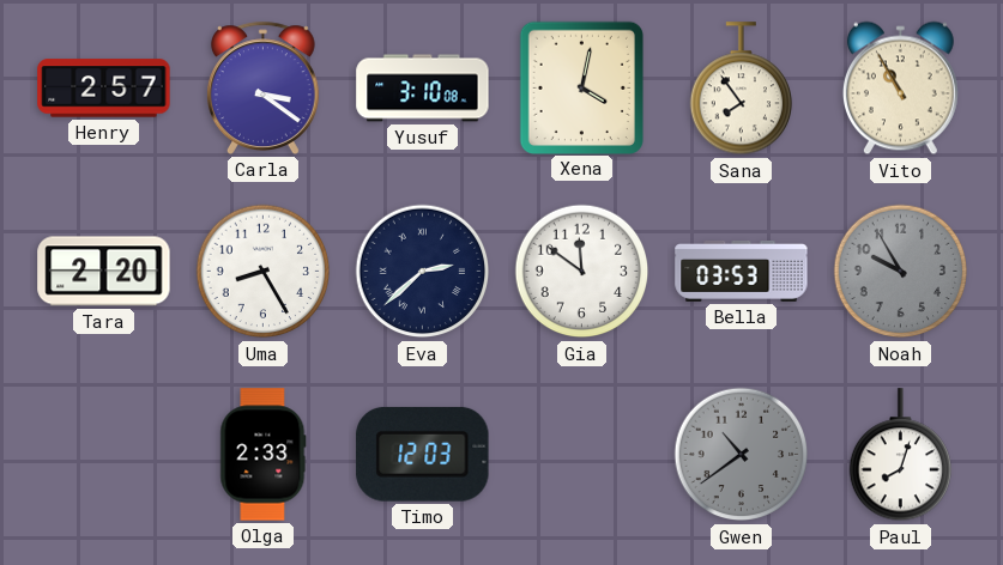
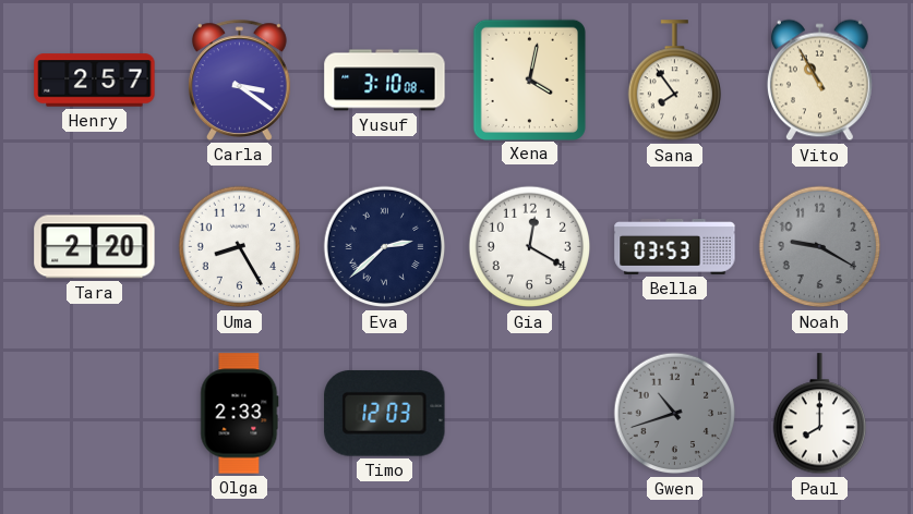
Gia: 11:51 -> 12:20 (530, 247)
Noah: 9:55 -> 9:20 (820, 247)
Gwen: 10:39 -> 10:42 (675, 414)
Paul: 8:03 -> 8:00 (819, 414)
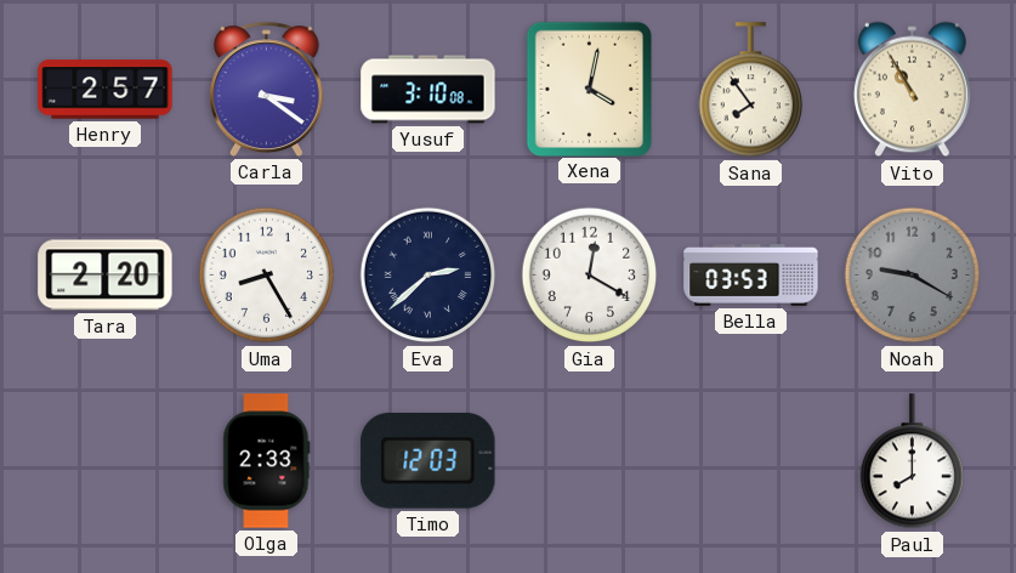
Gwen: 10:42 -> none (675, 414)
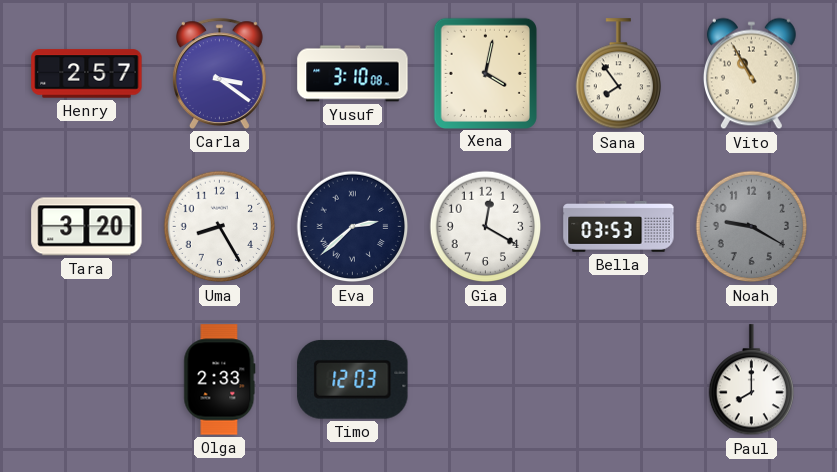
Tara: 2:20 -> 3:20 (87, 227)
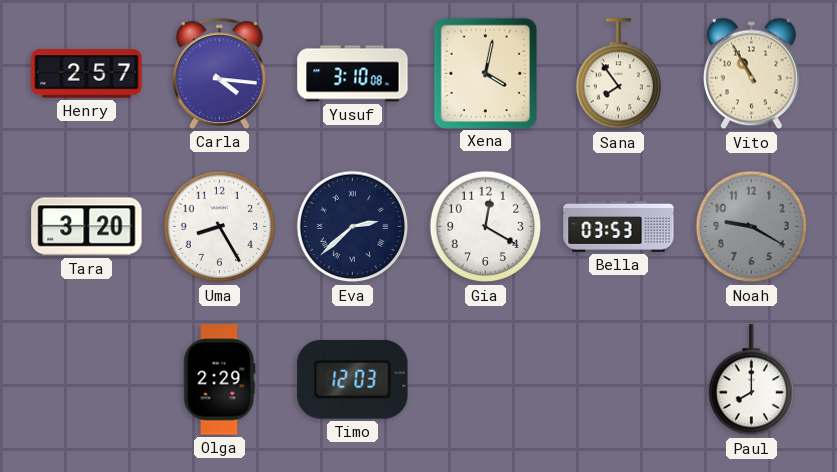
Carla: 3:21 -> 4:16 (219, 73)
Olga: 2:33 -> 2:29 (220, 380)
